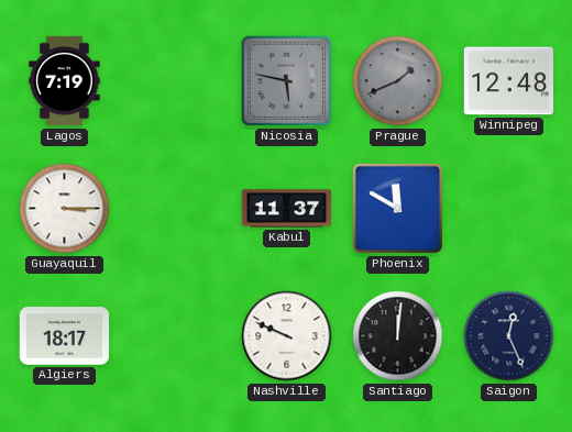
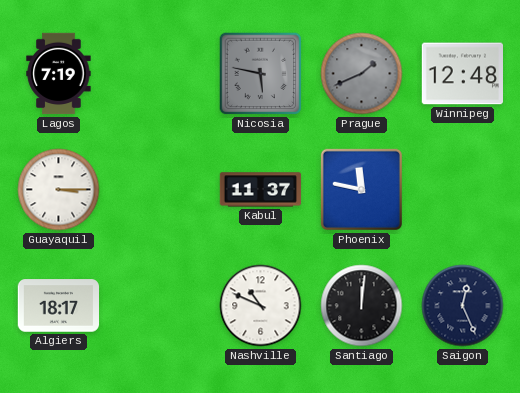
Phoenix: 11:50 -> 11:47 (361, 189)
Nashville: 9:49 -> 10:49 (261, 306)
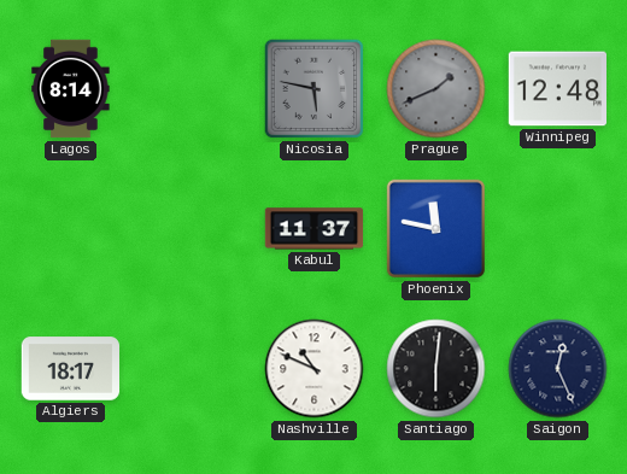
Lagos: 7:19 -> 8:14 (71, 89)
Guayaquil: 3:15 -> none (59, 190)
Santiago: 12:01 -> 6:01 (436, 369)
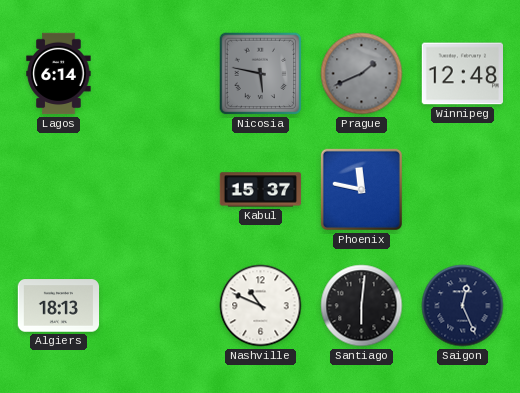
Lagos: 8:14 -> 6:14 (59, 74)
Kabul: 11:37 -> 15:37 (261, 190)
Algiers: 18:17 -> 18:13 (59, 306)
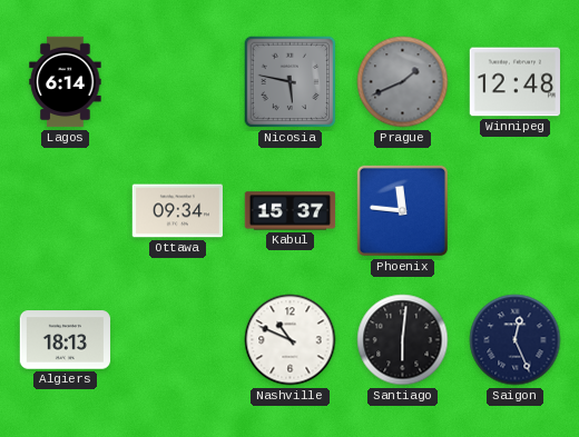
Ottawa: none -> 09:34 (177, 211)
Phoenix: 11:47 -> 11:46 (402, 210)
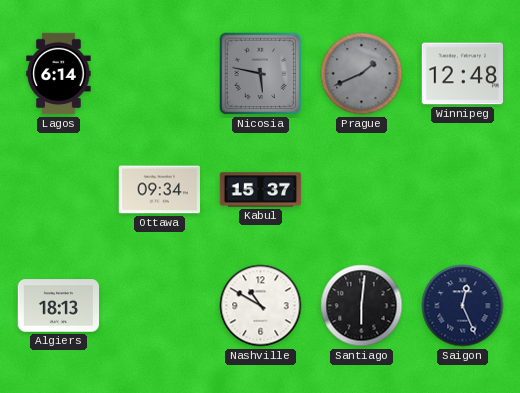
Phoenix: 11:46 -> none (402, 210)
Nashville: 10:49 -> 10:50 (261, 306)
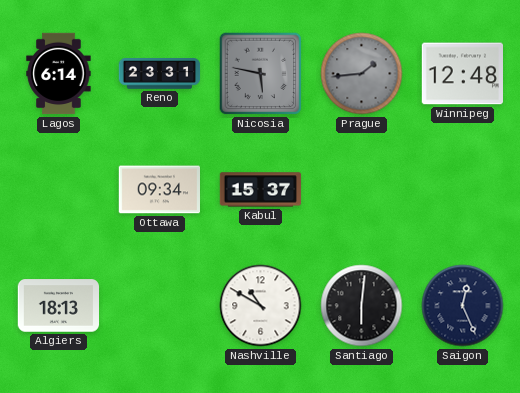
Reno: none -> 23:31 (160, 74)
Prague: 1:41 -> 1:44 (362, 74)
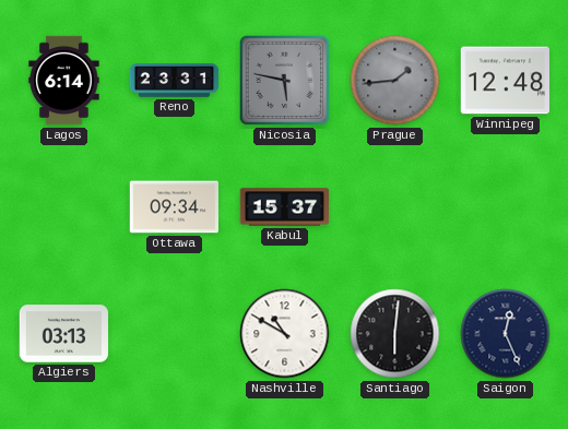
Algiers: 18:13 -> 03:13 (64, 334)
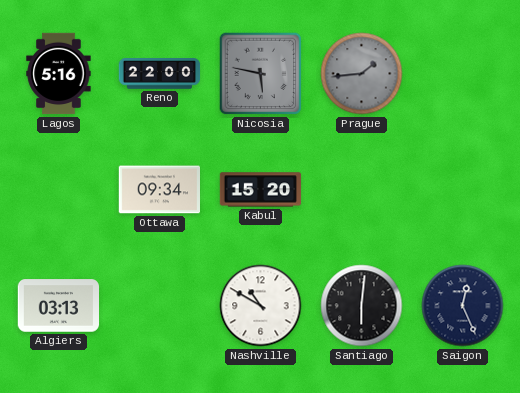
Lagos: 6:14 -> 5:16 (59, 74)
Reno: 23:31 -> 22:00 (160, 74)
Winnipeg: 12:48 -> none (505, 81)
Kabul: 15:37 -> 15:20 (261, 190)
